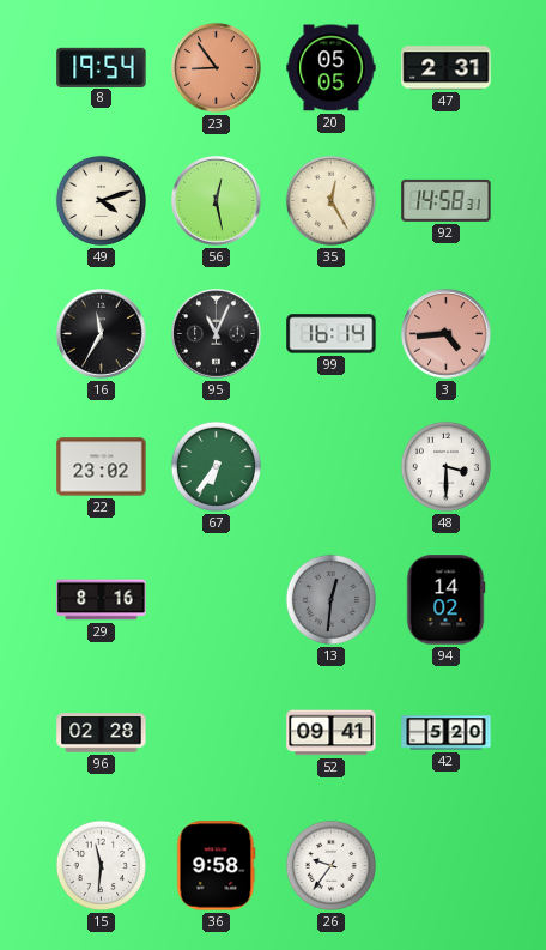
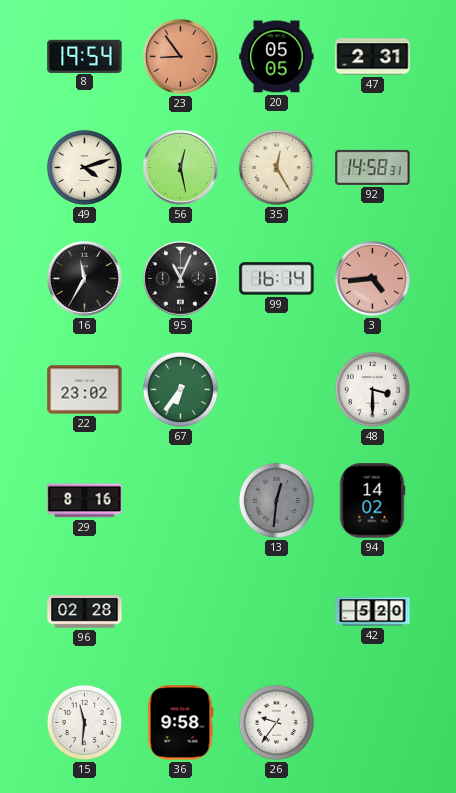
52: 09:41 -> none (332, 733)
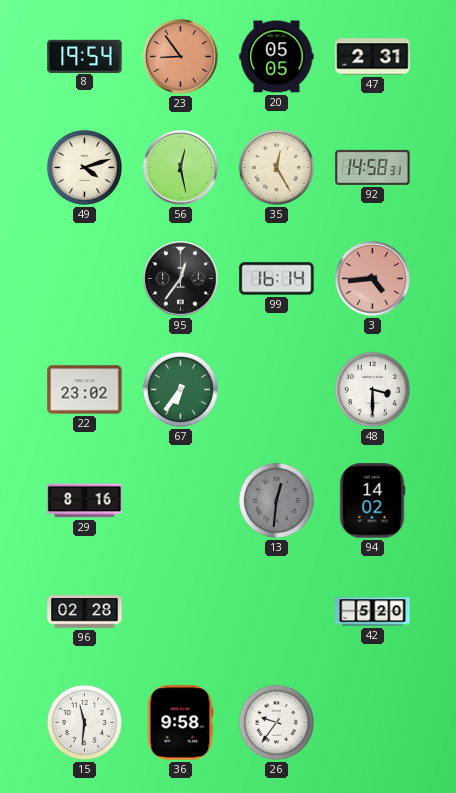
16: 11:35 -> none (85, 279)
95: 11:04 -> 12:36 (181, 279)
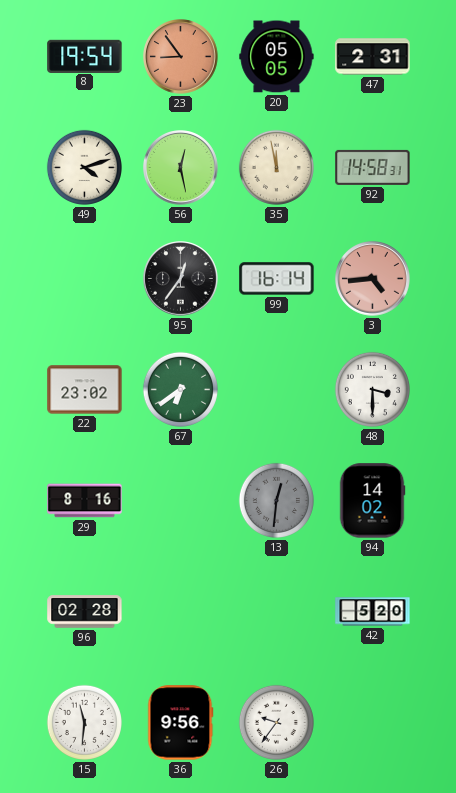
35: 12:25 -> 11:58 (276, 167)
67: 6:36 -> 6:39 (180, 389)
36: 9:58 -> 9:56 (181, 723)
